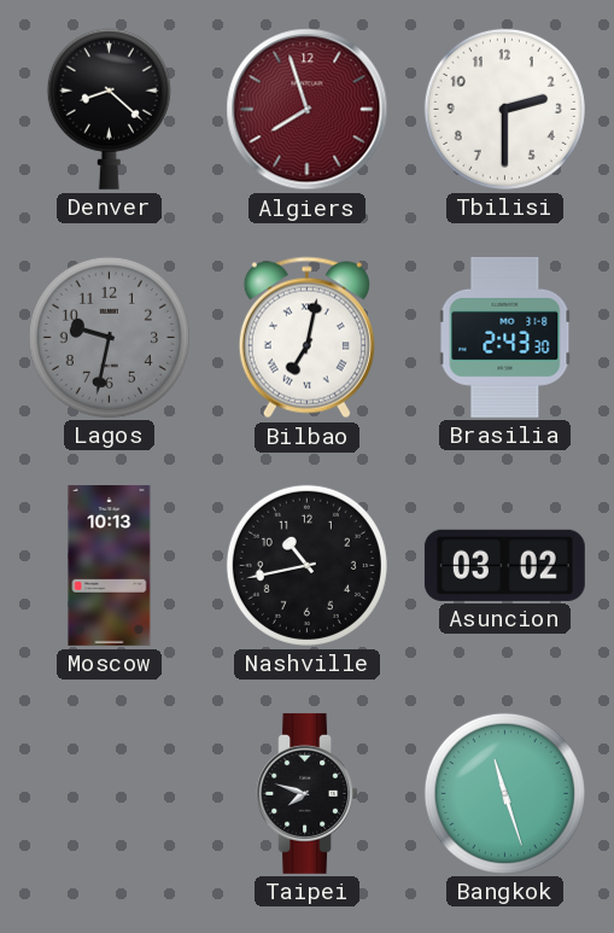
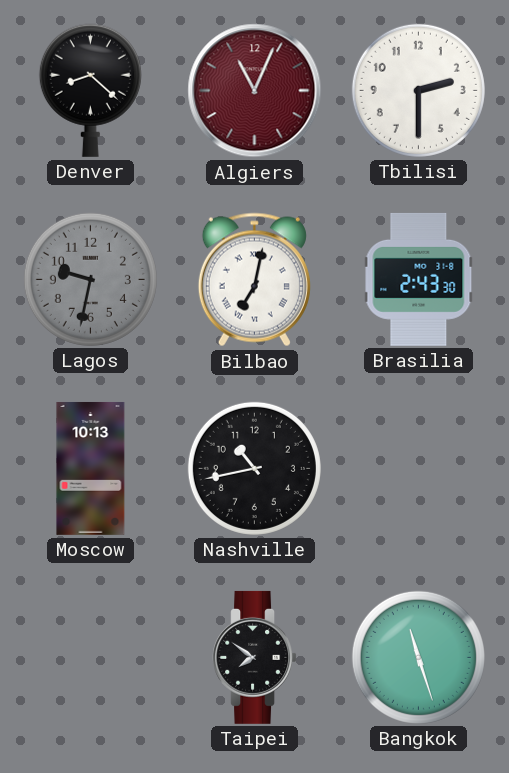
Algiers: 7:57 -> 11:04 (255, 91)
Asuncion: 03:02 -> none (504, 565)
Taipei: 7:48 -> 7:51 (254, 657)
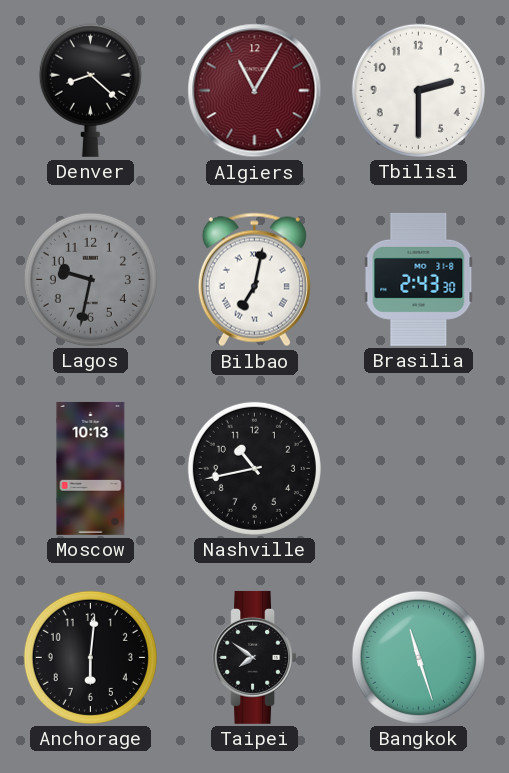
Algiers: 11:04 -> 11:05 (255, 91)
Anchorage: none -> 6:01 (90, 657)
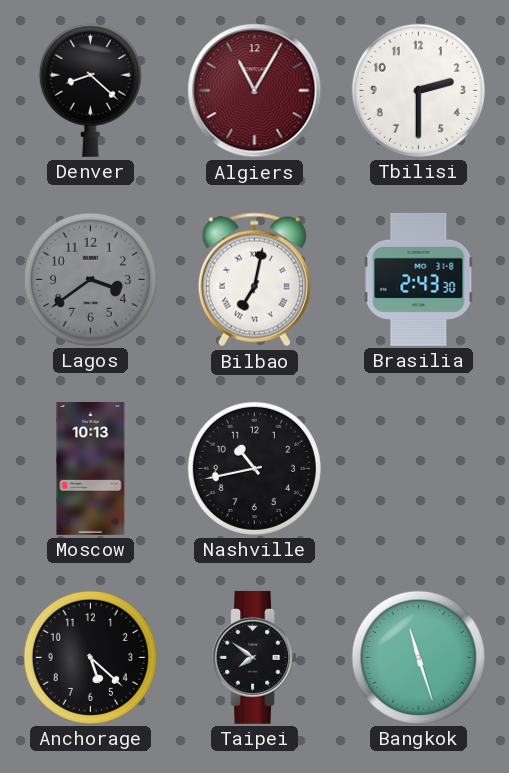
Lagos: 9:32 -> 3:39 (90, 279)
Anchorage: 6:01 -> 5:22 (90, 657)
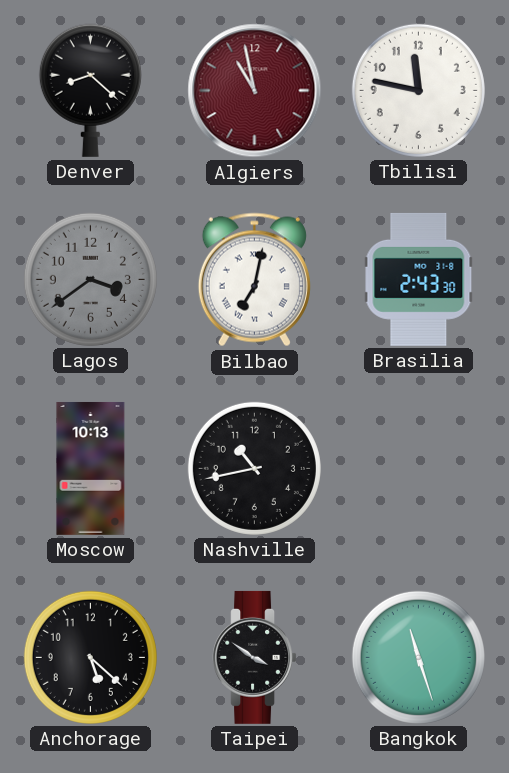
Algiers: 11:05 -> 10:58 (255, 91)
Tbilisi: 2:30 -> 11:47 (418, 90)
Taipei: 7:51 -> 3:51 (254, 657)
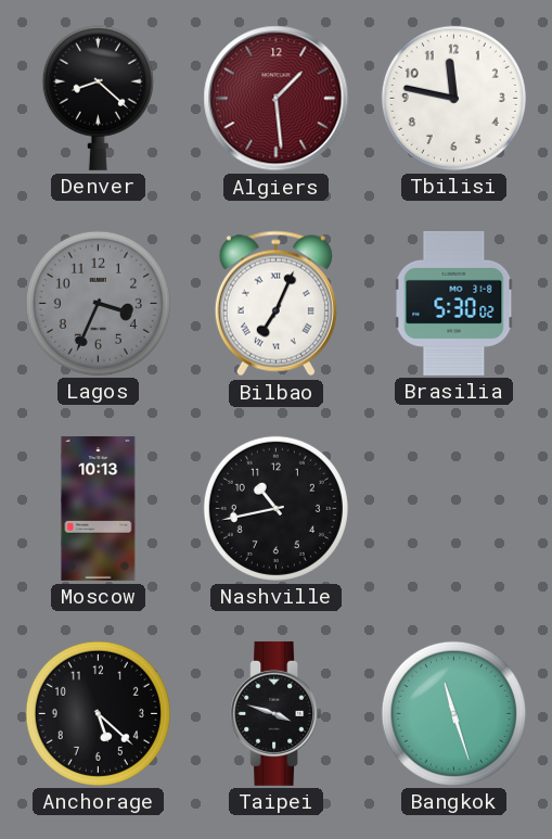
Algiers: 10:58 -> 1:29 (277, 99)
Lagos: 3:39 -> 3:34 (98, 303)
Bilbao: 7:02 -> 7:04 (275, 304)
Brasilia: 2:43 -> 5:30 (454, 303)
Taipei: 3:51 -> 3:48 (275, 713)
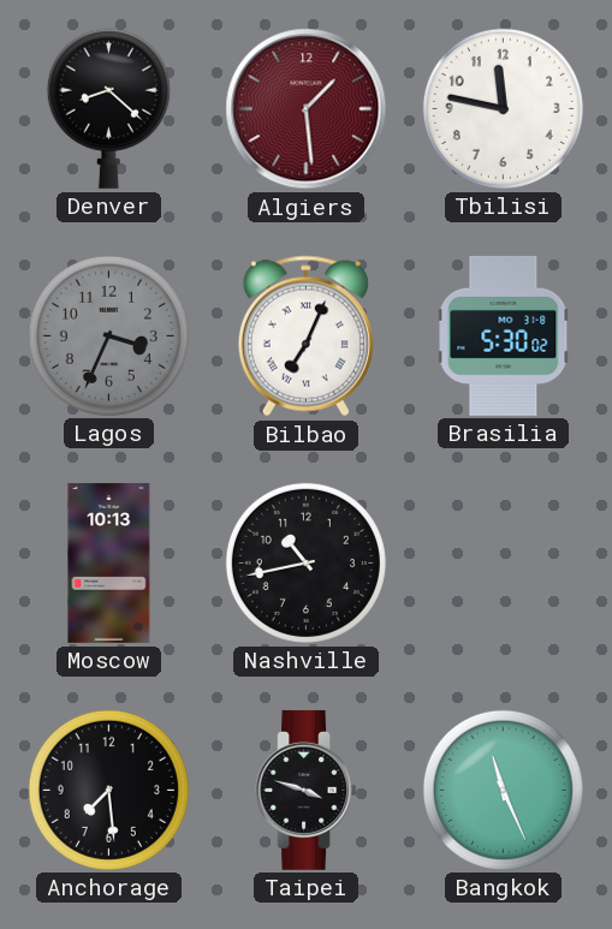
Anchorage: 5:22 -> 7:29 (108, 790)
Bangkok: 11:27 -> 11:26 (503, 790)
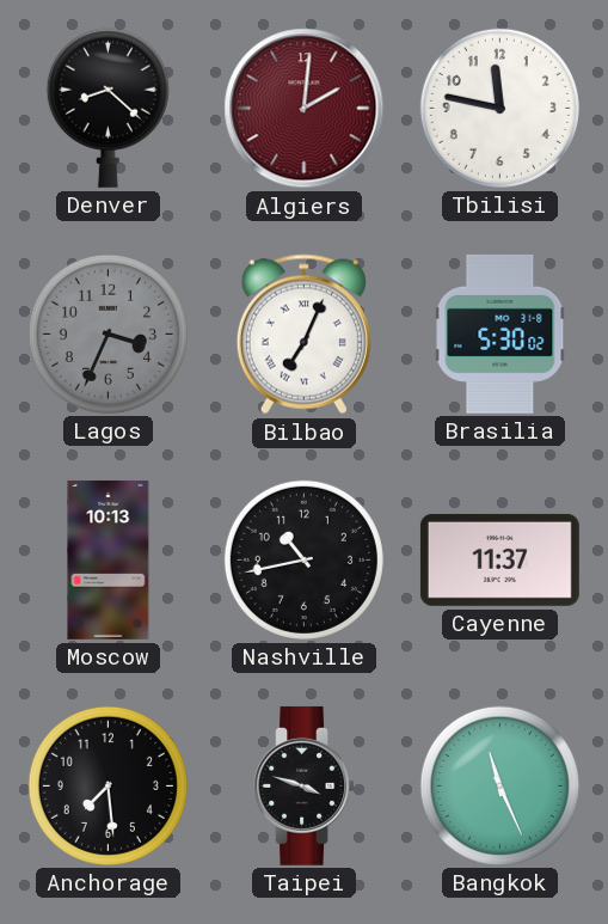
Algiers: 1:29 -> 2:01 (305, 109)
Cayenne: none -> 11:37 (499, 559)
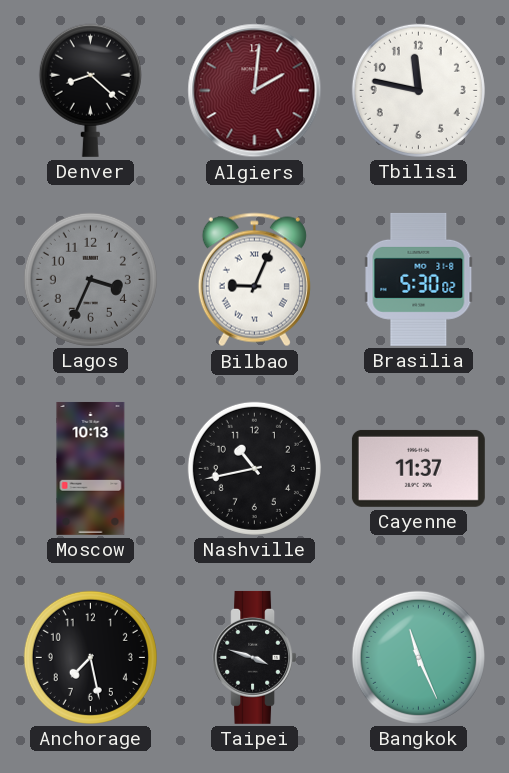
Bilbao: 7:04 -> 9:04 (254, 280)
Anchorage: 7:29 -> 7:28 (90, 657)
